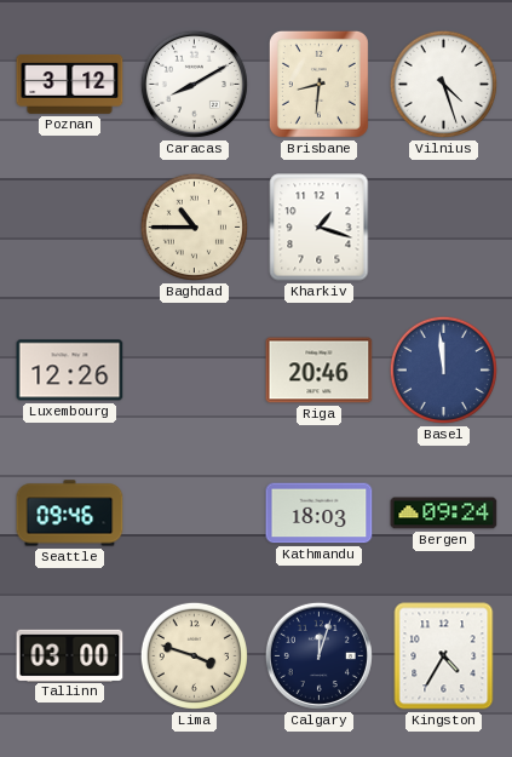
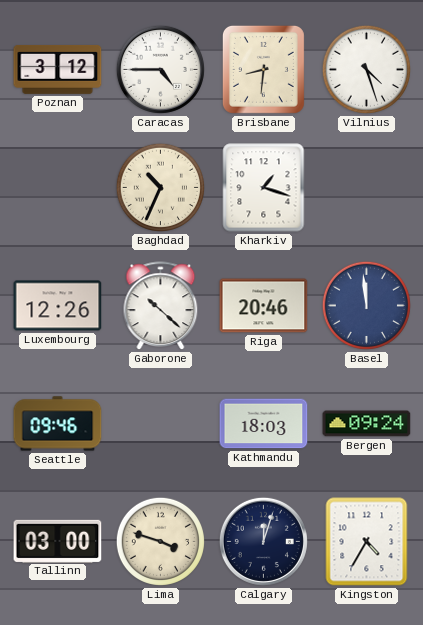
Caracas: 8:10 -> 4:45 (160, 69)
Baghdad: 10:45 -> 10:34 (160, 187)
Gaborone: none -> 10:22 (161, 306)
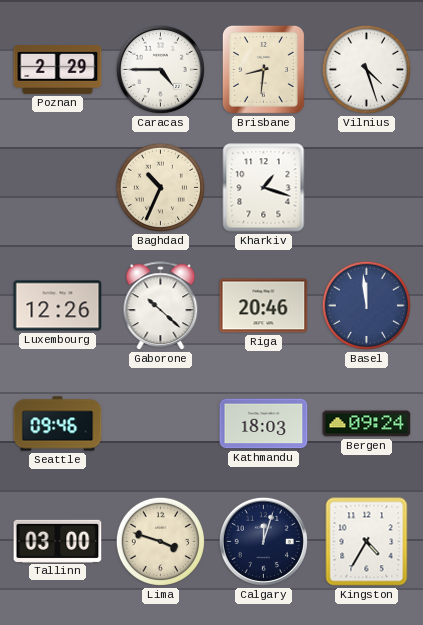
Poznan: 3:12 -> 2:29 (58, 69)
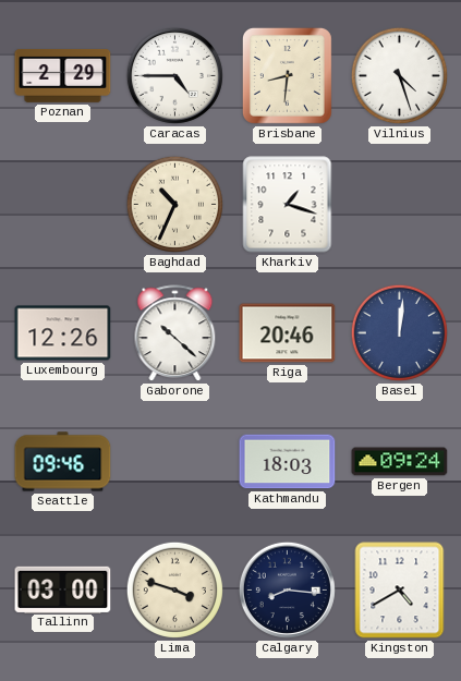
Basel: 11:59 -> 12:01 (399, 332)
Calgary: 12:03 -> 8:16 (287, 589)
Kingston: 4:35 -> 4:40 (400, 591)
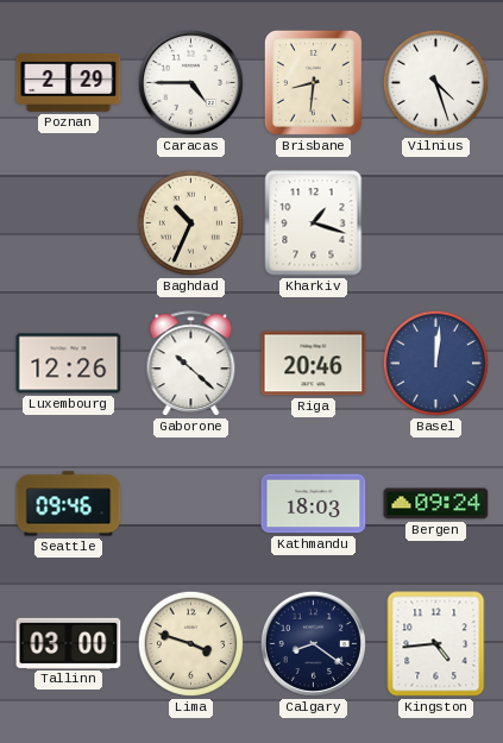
Calgary: 8:16 -> 8:21 (313, 643)
Kingston: 4:40 -> 4:44 (436, 644)
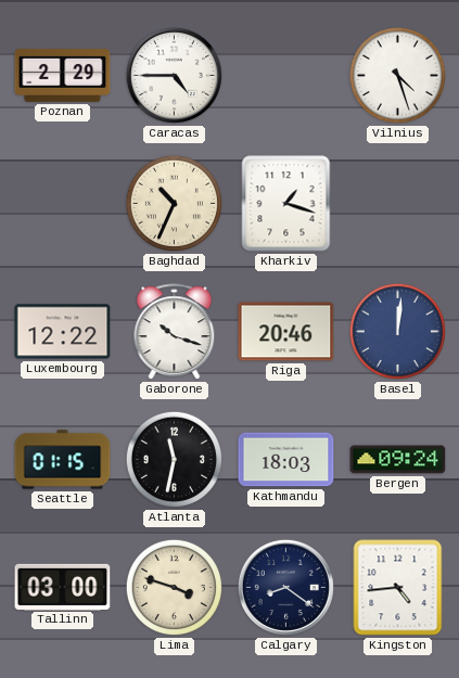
Brisbane: 8:31 -> none (313, 82)
Luxembourg: 12:26 -> 12:22 (63, 332)
Gaborone: 10:22 -> 10:18 (175, 332)
Seattle: 09:46 -> 01:15 (63, 460)
Atlanta: none -> 11:32 (174, 459)
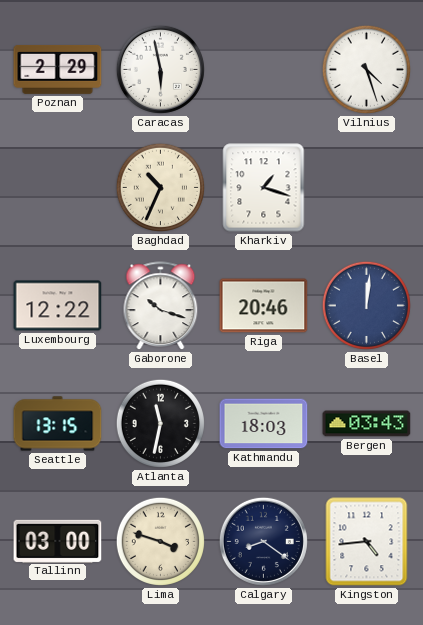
Caracas: 4:45 -> 5:58 (160, 69)
Seattle: 01:15 -> 13:15 (58, 424)
Bergen: 09:24 -> 03:43 (367, 424)
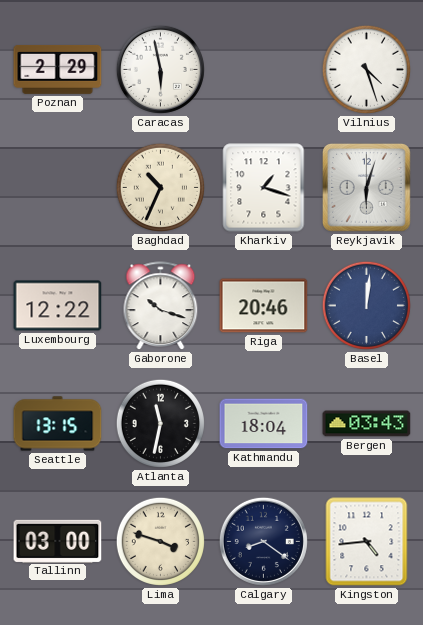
Reykjavik: none -> 6:03 (366, 187)
Kathmandu: 18:03 -> 18:04 (264, 424)
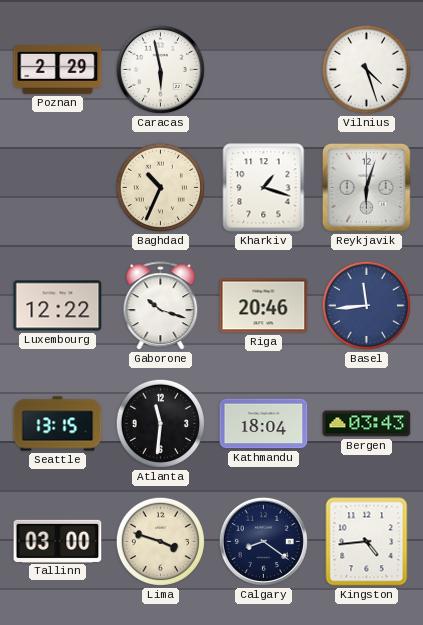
Basel: 12:01 -> 11:44 (366, 305)
Atlanta: 11:32 -> 11:31 (160, 423)
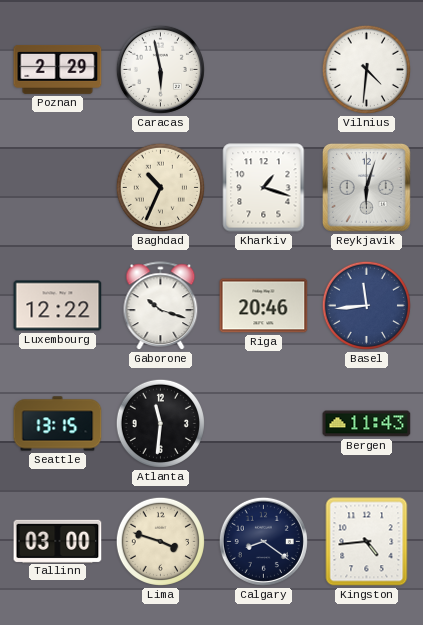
Vilnius: 4:27 -> 4:31 (366, 69)
Kathmandu: 18:04 -> none (264, 424)
Bergen: 03:43 -> 11:43 (367, 424)
